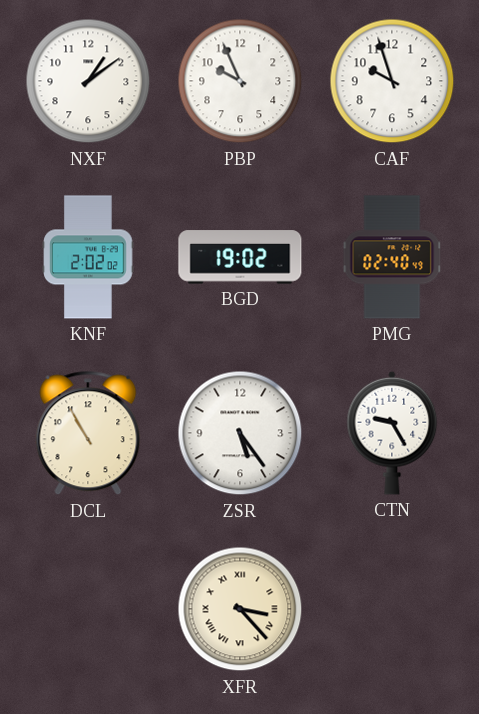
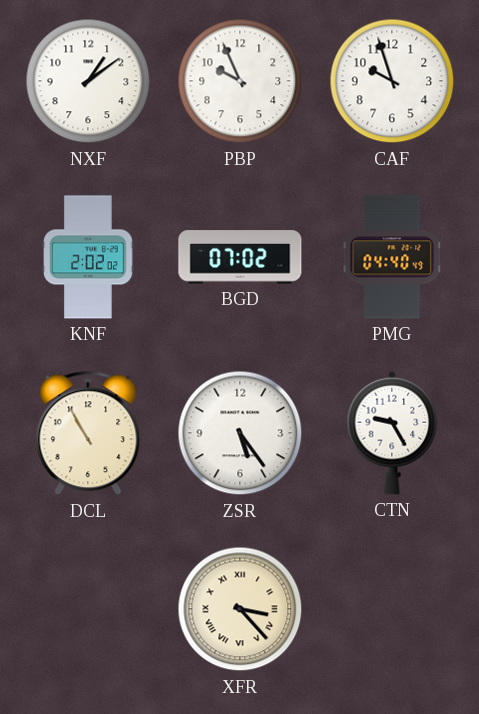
BGD: 19:02 -> 07:02 (240, 257)
PMG: 02:40 -> 04:40 (392, 257)
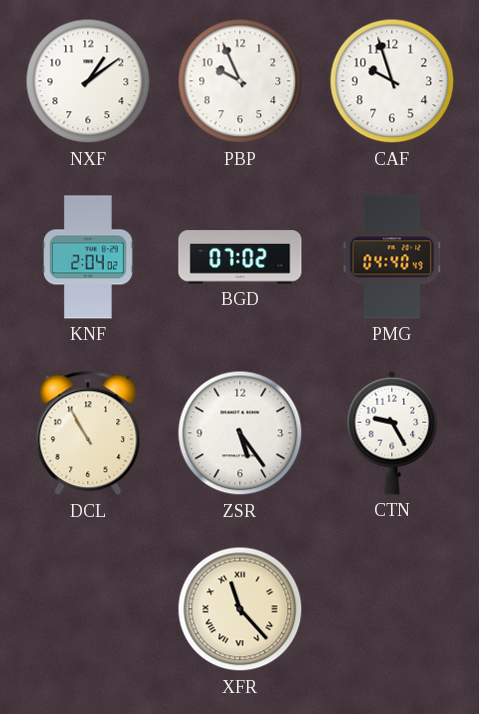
KNF: 2:02 -> 2:04 (88, 257)
XFR: 3:23 -> 11:23 (240, 609)
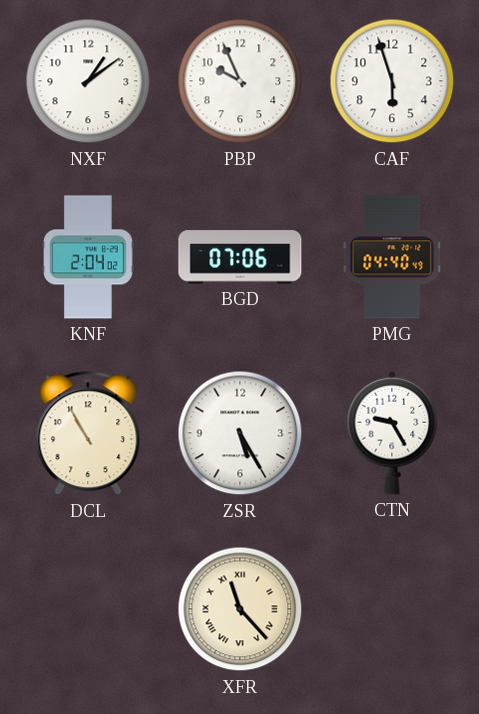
CAF: 9:57 -> 5:57 (392, 81)
BGD: 07:02 -> 07:06 (240, 257)
ZSR: 5:24 -> 5:25 (240, 433)
